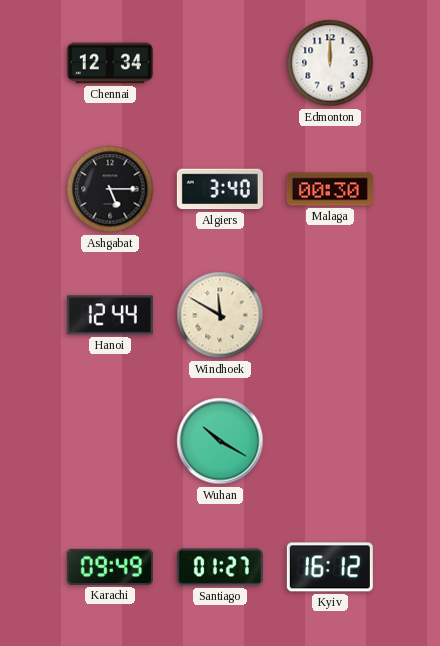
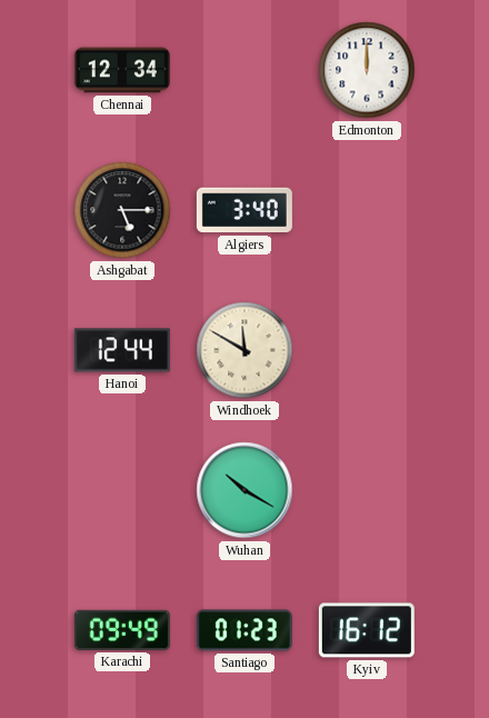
Malaga: 00:30 -> none (330, 189)
Santiago: 01:27 -> 01:23 (244, 630)
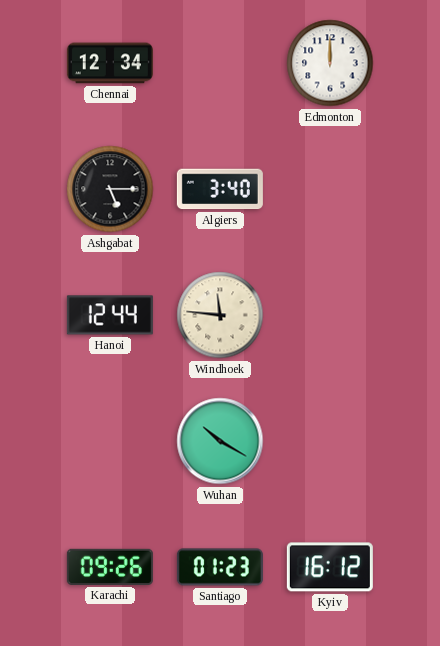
Windhoek: 11:50 -> 11:46 (220, 315)
Karachi: 09:49 -> 09:26 (110, 567)
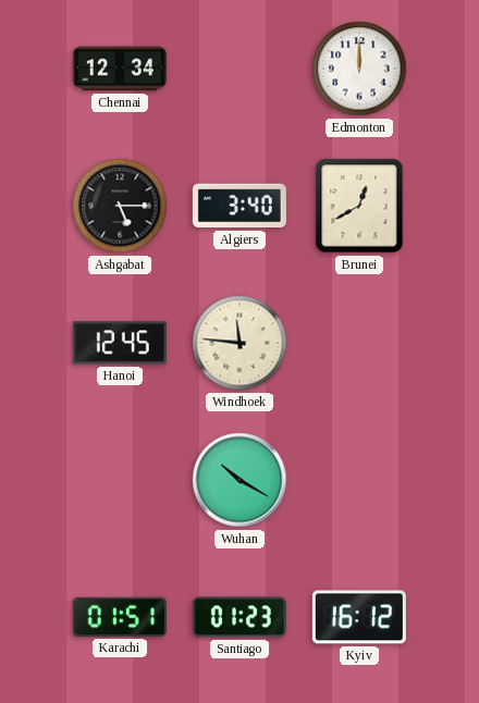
Brunei: none -> 12:40 (359, 206)
Hanoi: 12:44 -> 12:45 (120, 343)
Karachi: 09:26 -> 01:51 (120, 617)
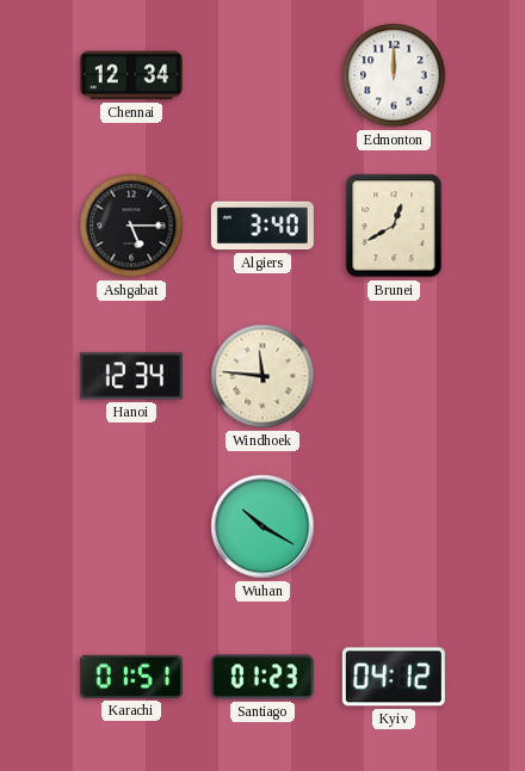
Hanoi: 12:45 -> 12:34 (131, 376)
Kyiv: 16:12 -> 04:12 (394, 677)
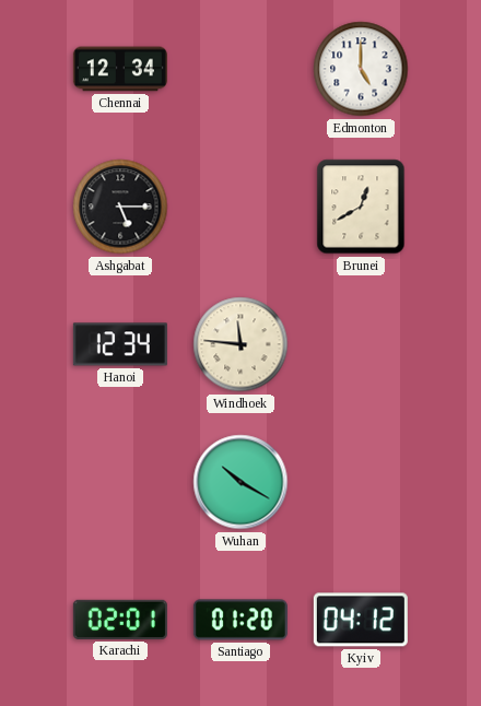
Edmonton: 12:00 -> 5:00 (361, 69)
Algiers: 3:40 -> none (262, 226)
Karachi: 01:51 -> 02:01 (120, 620)
Santiago: 01:23 -> 01:20 (241, 620)
